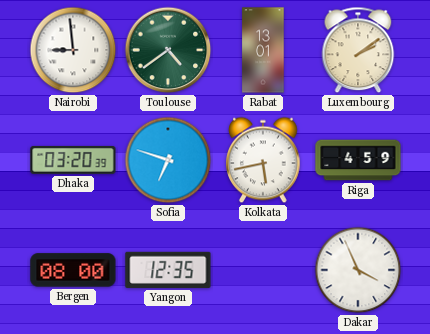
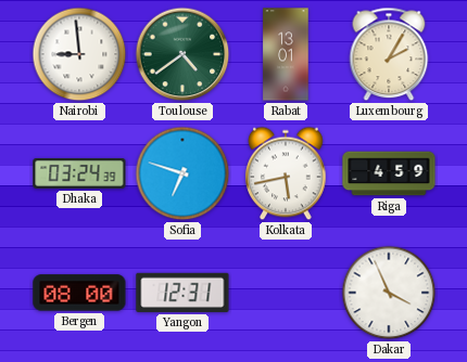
Luxembourg: 2:09 -> 2:05 (389, 54)
Dhaka: 03:20 -> 03:24 (79, 173)
Yangon: 12:35 -> 12:31 (182, 293)
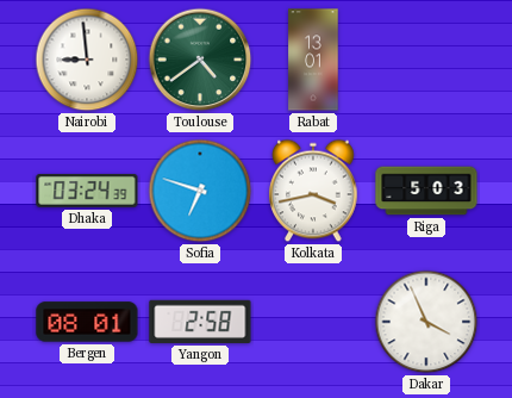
Luxembourg: 2:05 -> none (389, 54)
Kolkata: 5:43 -> 3:43 (313, 191)
Riga: 4:59 -> 5:03 (426, 191)
Bergen: 08:00 -> 08:01 (87, 322)
Yangon: 12:31 -> 2:58 (200, 322)
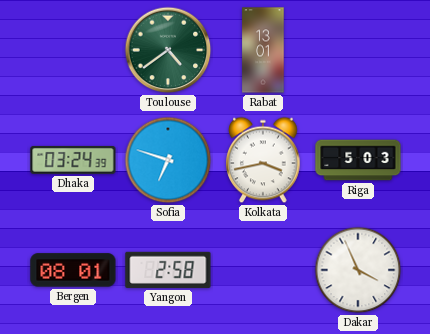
Nairobi: 8:59 -> none (87, 60)
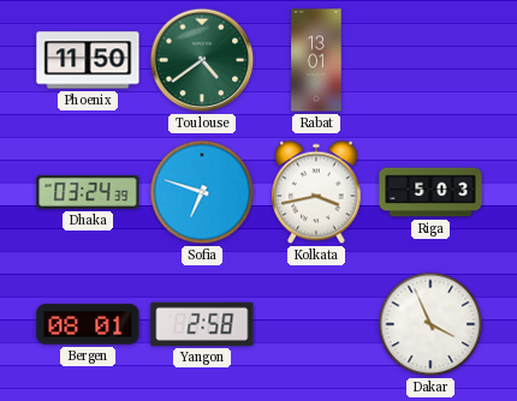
Phoenix: none -> 11:50 (88, 60)
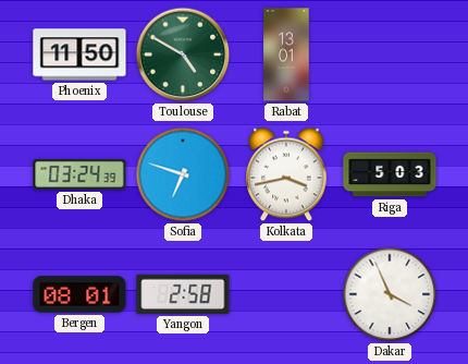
Toulouse: 4:39 -> 4:50 (183, 54)
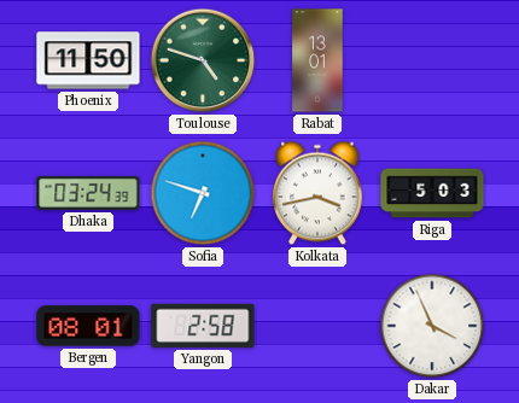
Toulouse: 4:50 -> 4:48 (203, 60)
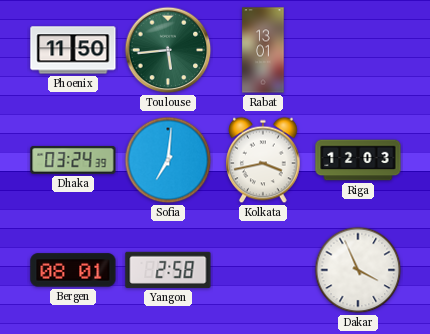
Toulouse: 4:48 -> 5:44 (168, 50)
Sofia: 6:48 -> 7:01 (168, 160)
Riga: 5:03 -> 12:03 (358, 160)
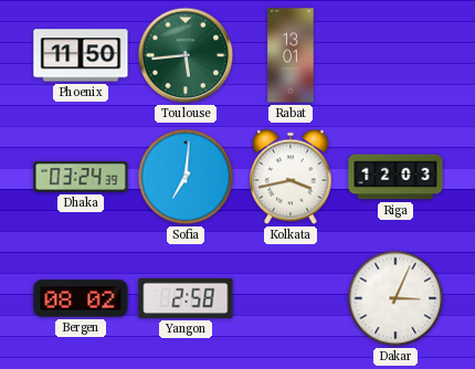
Bergen: 08:01 -> 08:02 (81, 298)
Dakar: 3:56 -> 3:04 (395, 298)
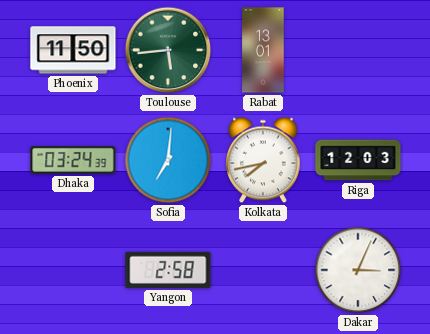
Kolkata: 3:43 -> 7:43 (263, 160)
Bergen: 08:02 -> none (81, 298)
